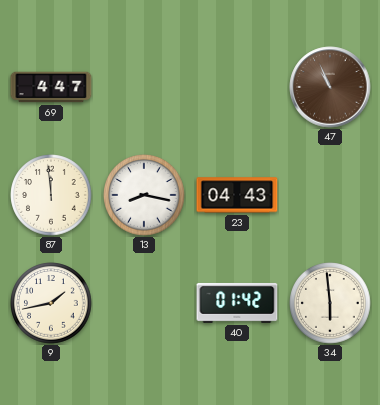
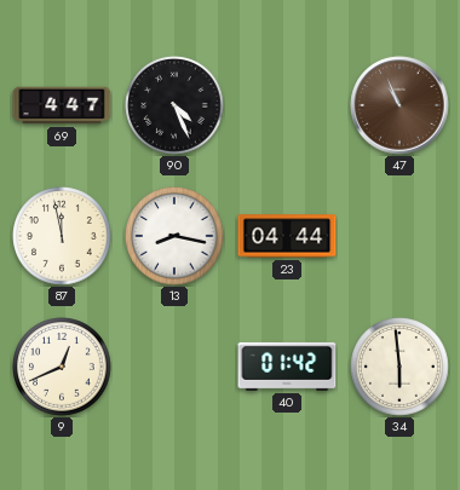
90: none -> 4:26 (174, 105)
87: 11:59 -> 11:58 (62, 236)
23: 04:43 -> 04:44 (287, 236)
9: 1:43 -> 12:41 (62, 367)
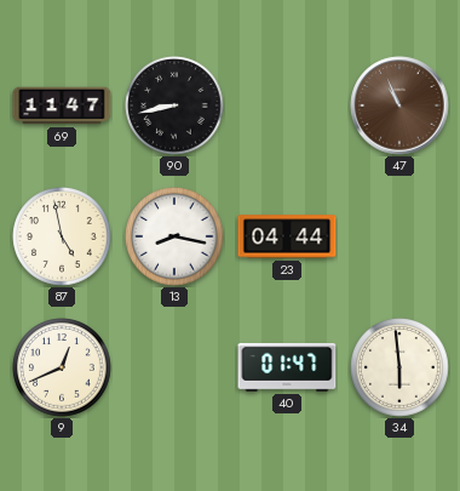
69: 4:47 -> 11:47 (62, 105)
90: 4:26 -> 8:43 (174, 105)
87: 11:58 -> 4:58 (62, 236)
40: 01:42 -> 01:47 (287, 367)
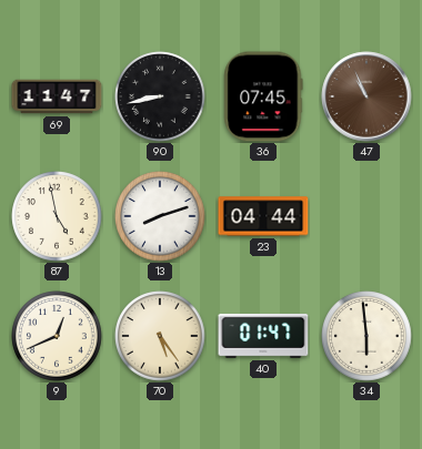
36: none -> 07:45 (263, 96)
13: 8:17 -> 8:12 (160, 216)
70: none -> 5:24 (160, 336)
